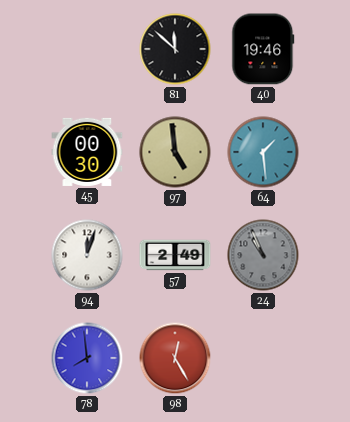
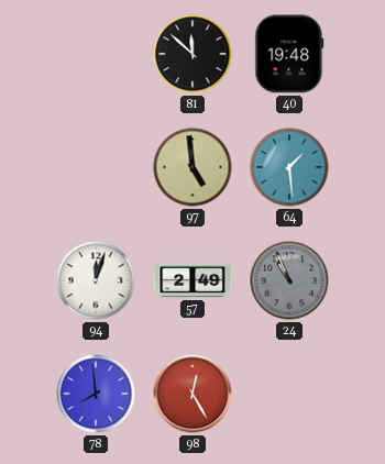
40: 19:46 -> 19:48 (289, 54)
45: 00:30 -> none (87, 152)
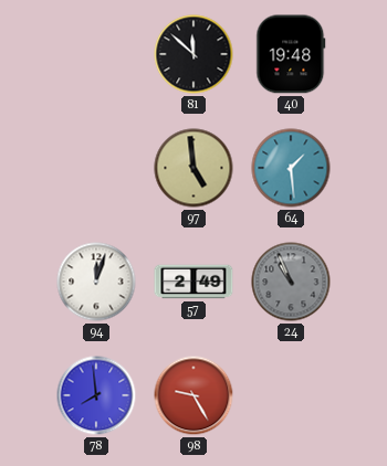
98: 12:25 -> 9:25 (193, 395)
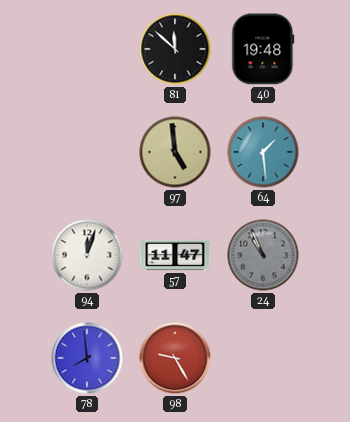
57: 2:49 -> 11:47 (175, 255)
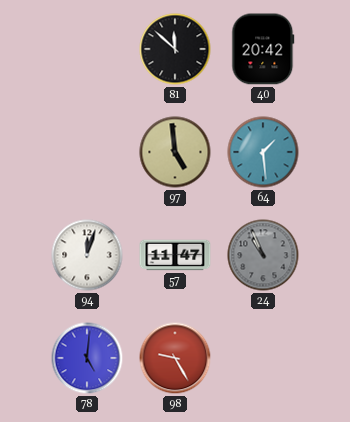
40: 19:48 -> 20:42 (263, 49)
78: 7:59 -> 5:01 (87, 358)
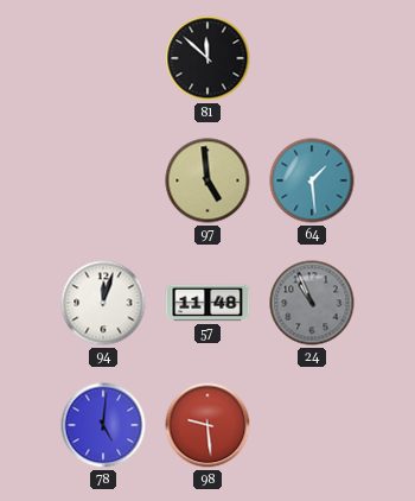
40: 20:42 -> none (263, 49)
57: 11:47 -> 11:48 (207, 303)
98: 9:25 -> 9:29 (207, 425)
